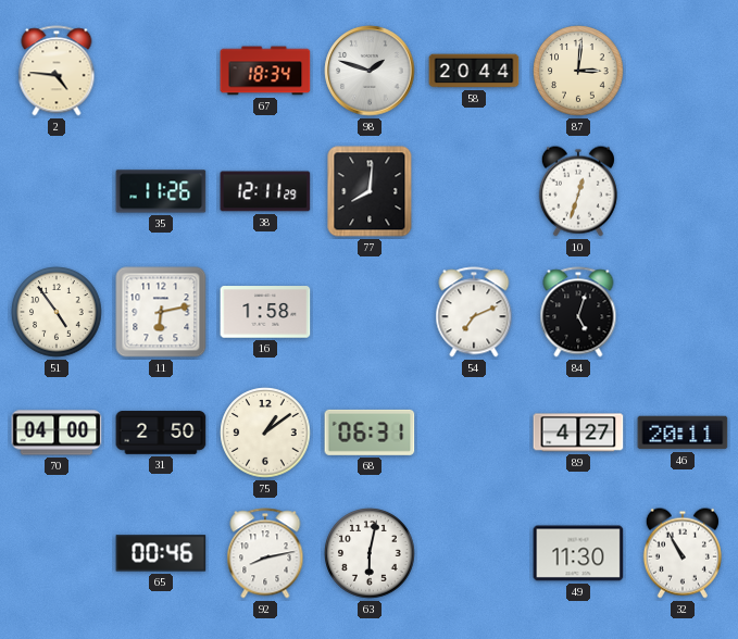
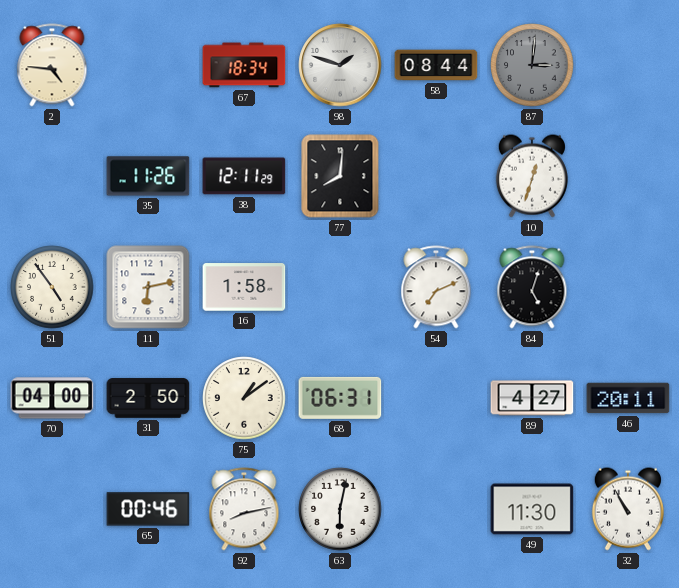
58: 20:44 -> 08:44 (436, 65)
87 dial: cream -> grey (532, 65)
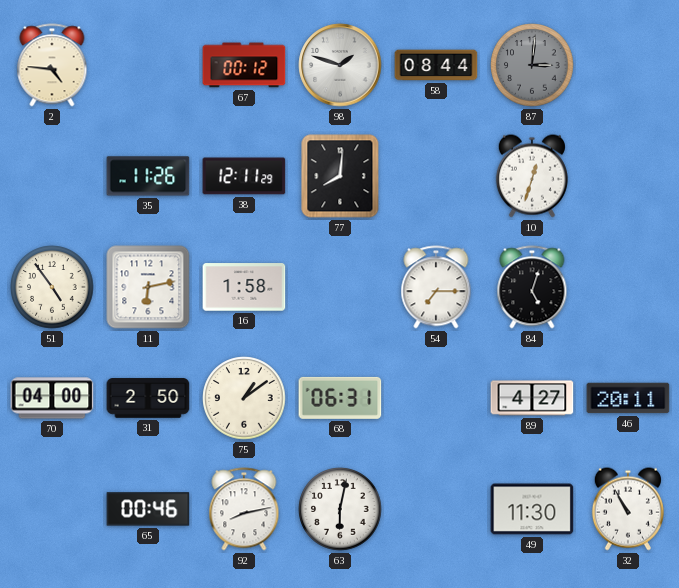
67: 18:34 -> 00:12 (244, 65)
54: 7:11 -> 7:15 (436, 287)
